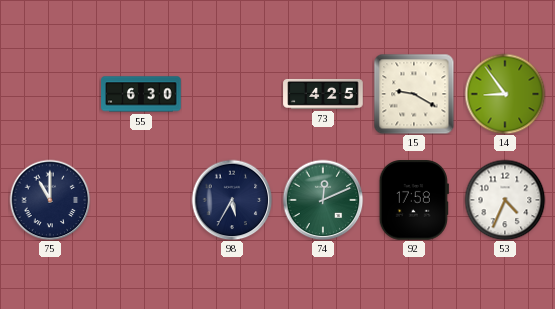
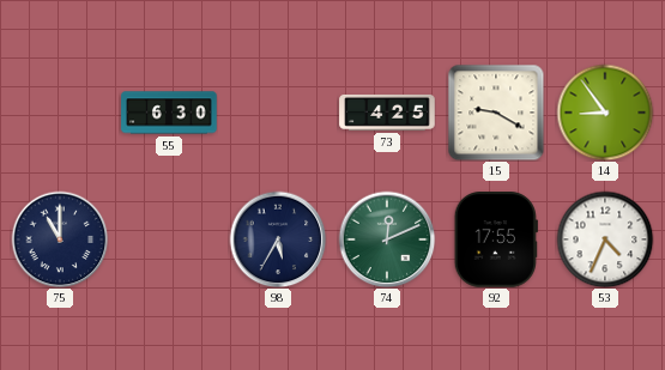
92: 17:58 -> 17:55 (496, 239)
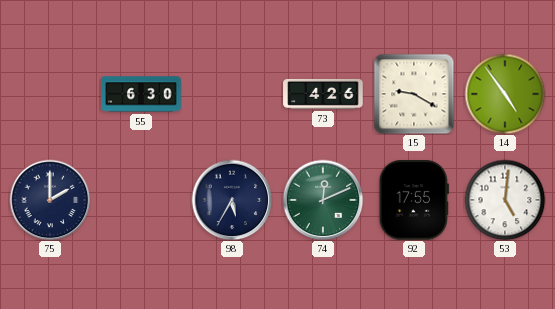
73: 4:25 -> 4:26 (323, 94)
14: 8:54 -> 4:54 (505, 94)
75: 11:00 -> 2:00 (50, 200)
53: 4:34 -> 5:01 (505, 200)
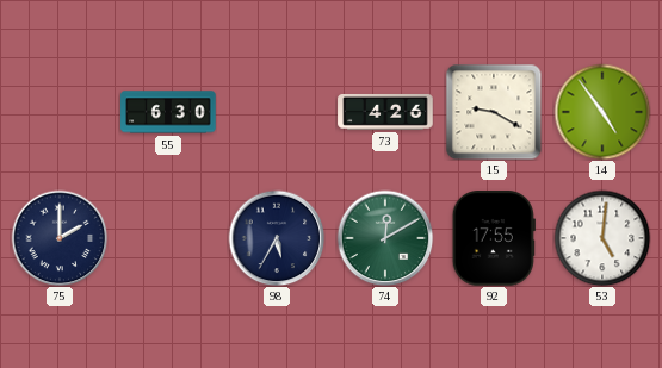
74: 12:11 -> 12:10 (385, 238)
